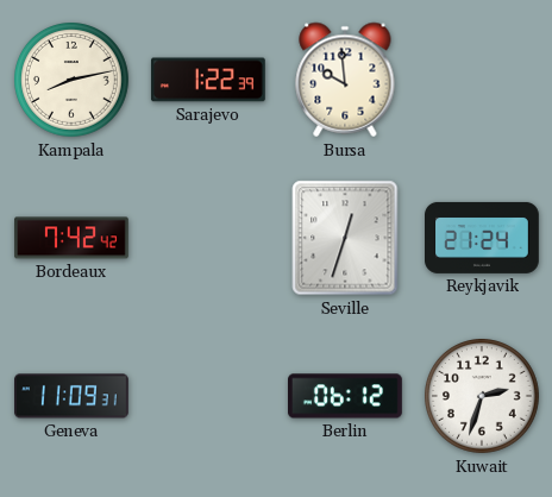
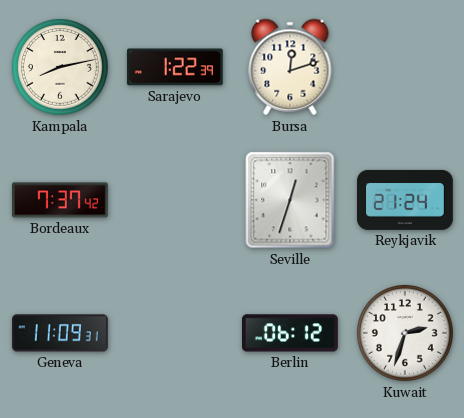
Bursa: 9:59 -> 12:12 (290, 67)
Bordeaux: 7:42 -> 7:37 (61, 200)
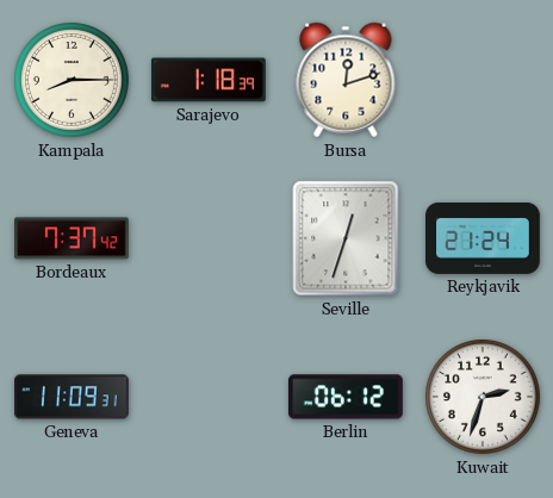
Kampala: 8:13 -> 8:15 (73, 81)
Sarajevo: 1:22 -> 1:18 (209, 80)
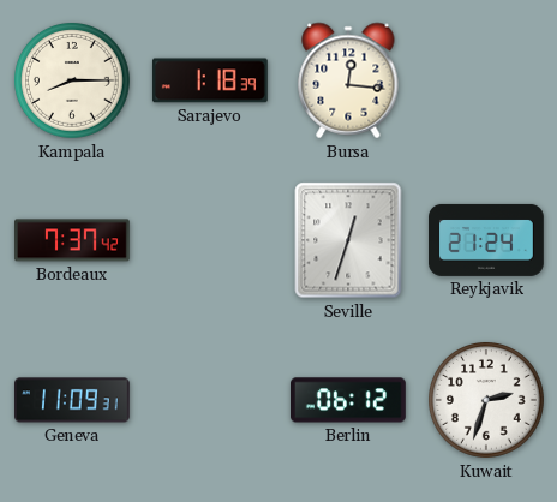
Bursa: 12:12 -> 12:16 (348, 80)
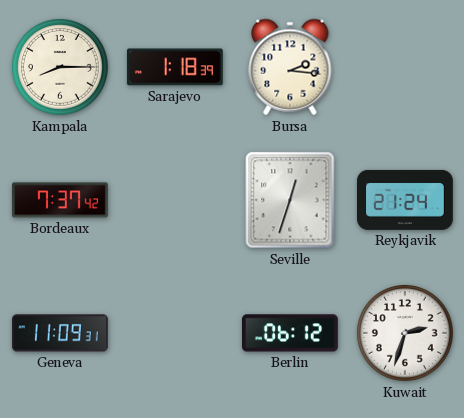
Bursa: 12:16 -> 2:16 (290, 67)
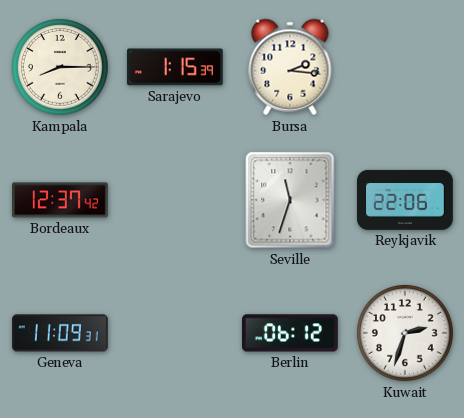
Sarajevo: 1:18 -> 1:15 (175, 67)
Bordeaux: 7:37 -> 12:37 (61, 200)
Seville: 12:33 -> 11:33 (290, 200)
Reykjavik: 21:24 -> 22:06 (406, 200)
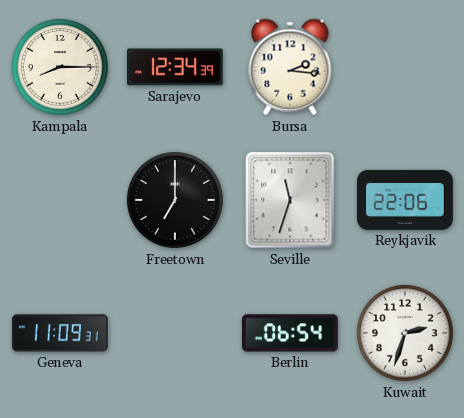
Sarajevo: 1:15 -> 12:34 (175, 67)
Bordeaux: 12:37 -> none (61, 200)
Freetown: none -> 7:00 (176, 201)
Berlin: 06:12 -> 06:54 (291, 333)
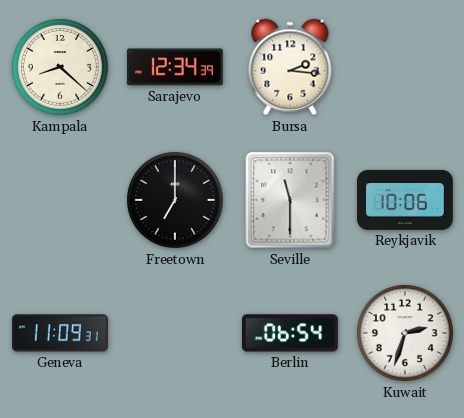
Kampala: 8:15 -> 8:22 (61, 68)
Seville: 11:33 -> 11:30 (290, 200)
Reykjavik: 22:06 -> 10:06 (406, 200)
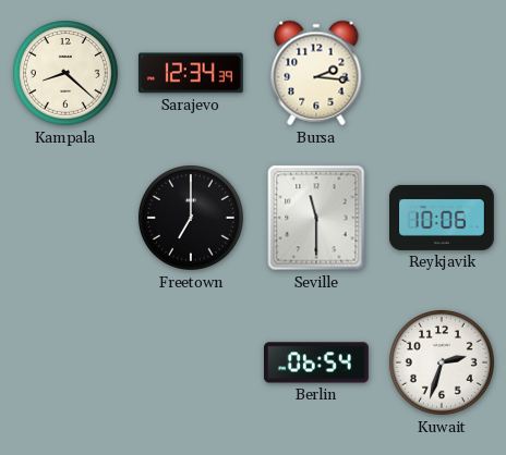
Geneva: 11:09 -> none (61, 333)
